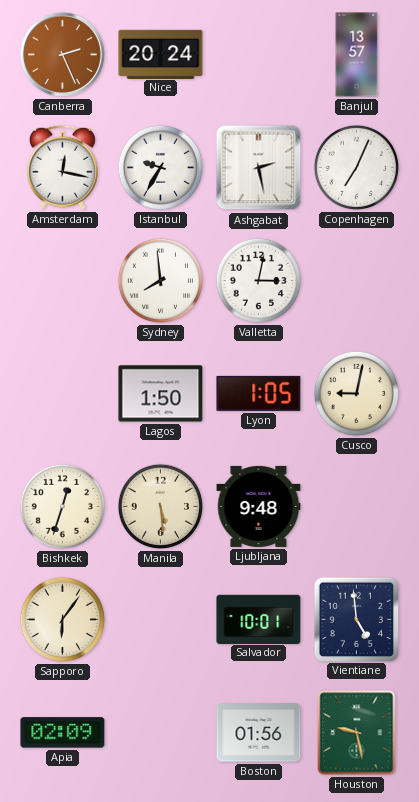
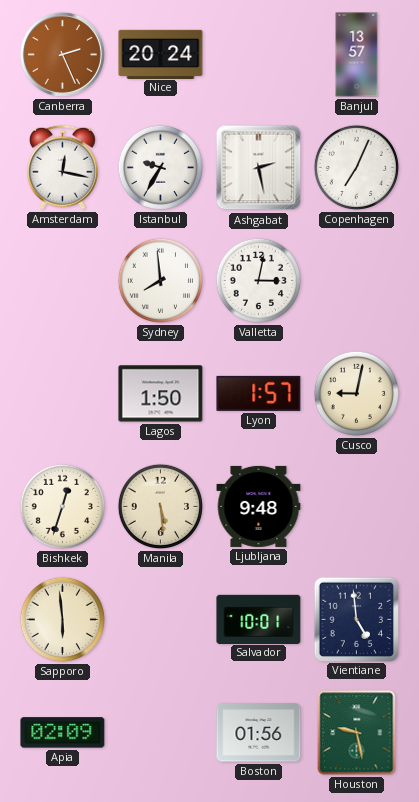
Lyon: 1:05 -> 1:57 (259, 393)
Sapporo: 6:06 -> 5:59 (62, 619)
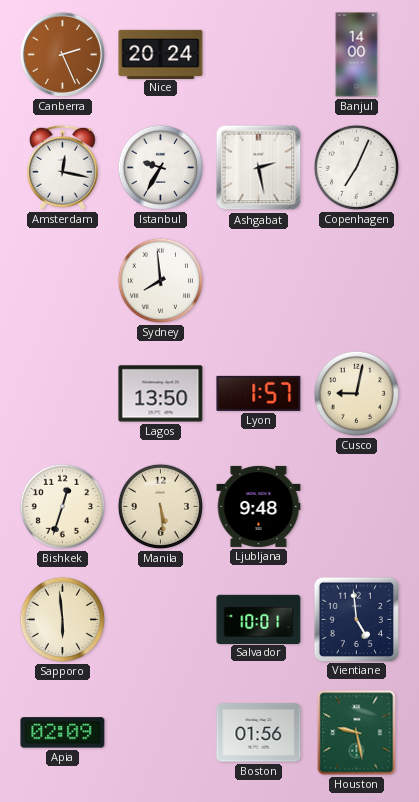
Banjul: 13:57 -> 14:00 (357, 55)
Valletta: 3:02 -> none (258, 280)
Lagos: 1:50 -> 13:50 (161, 394)
